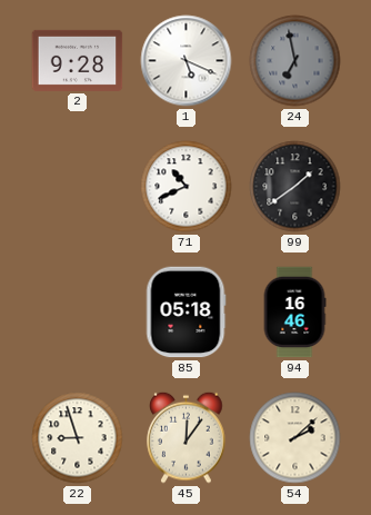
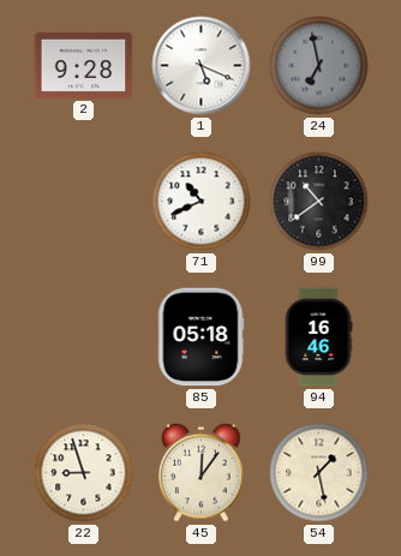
99: 1:39 -> 10:39 (319, 202)
54: 2:08 -> 1:28 (319, 473)
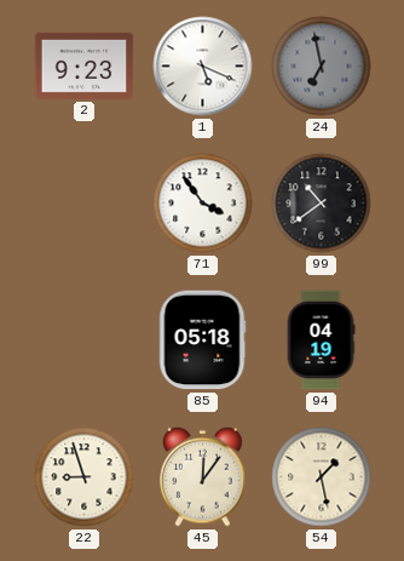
2: 9:28 -> 9:23 (85, 65)
71: 10:41 -> 3:54 (203, 204)
94: 16:46 -> 04:19 (321, 340)
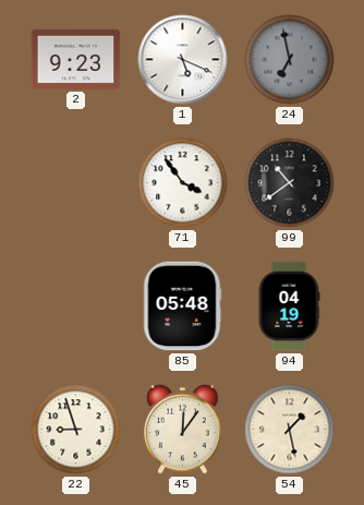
85: 05:18 -> 05:48 (182, 306)
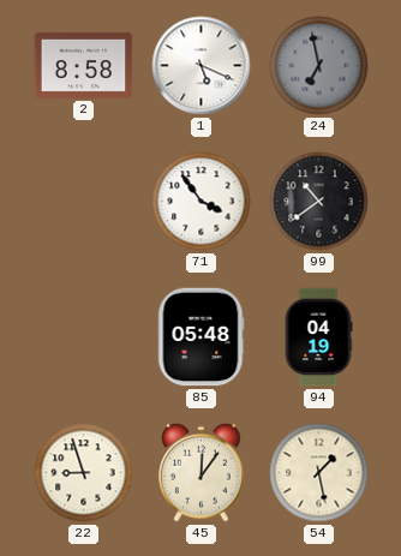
2: 9:23 -> 8:58 (84, 65)
